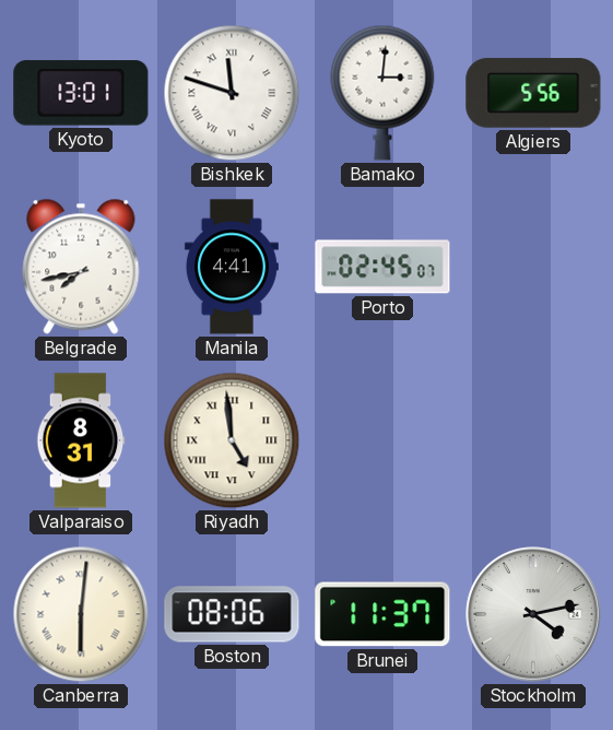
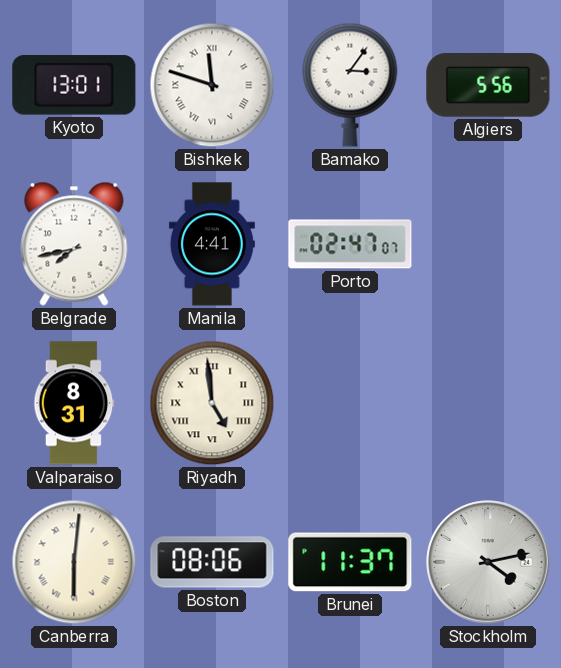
Bamako: 3:01 -> 3:06 (350, 85)
Porto: 02:45 -> 02:47 (350, 244)
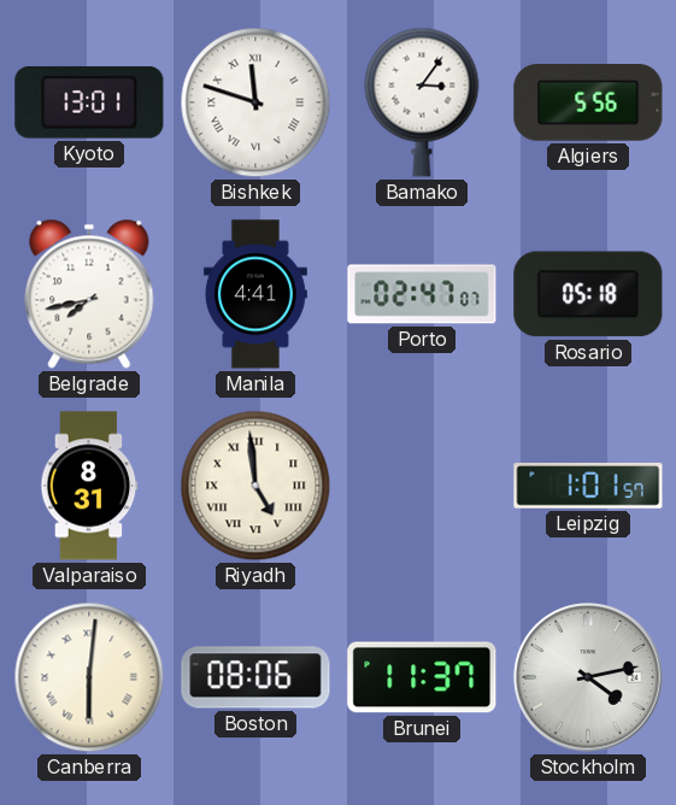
Rosario: none -> 05:18 (588, 294)
Leipzig: none -> 1:01 (588, 486)
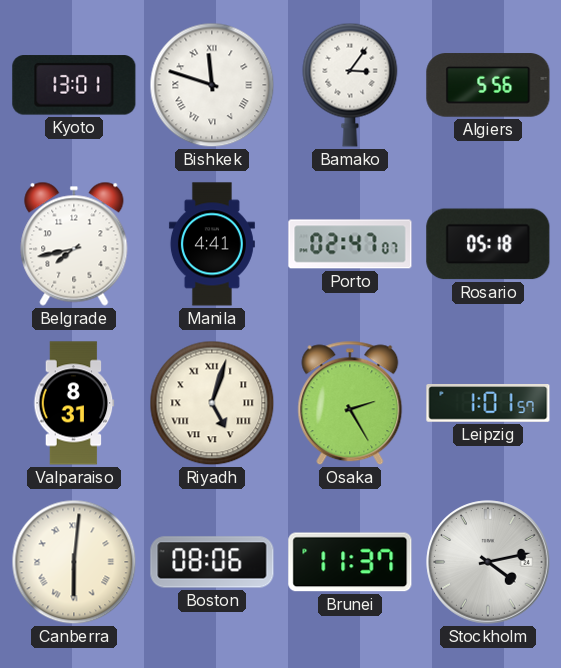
Riyadh: 4:59 -> 5:03 (212, 403)
Osaka: none -> 2:25 (350, 403)
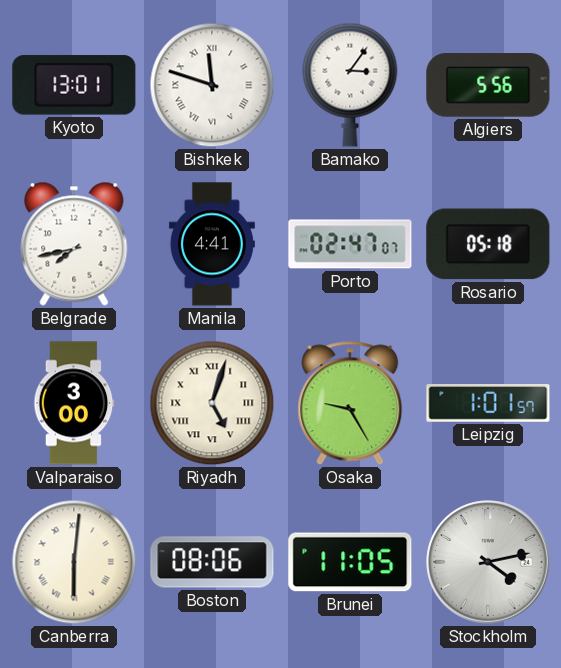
Valparaiso: 8:31 -> 3:00 (74, 403)
Osaka: 2:25 -> 9:25 (350, 403)
Brunei: 11:37 -> 11:05 (350, 562)
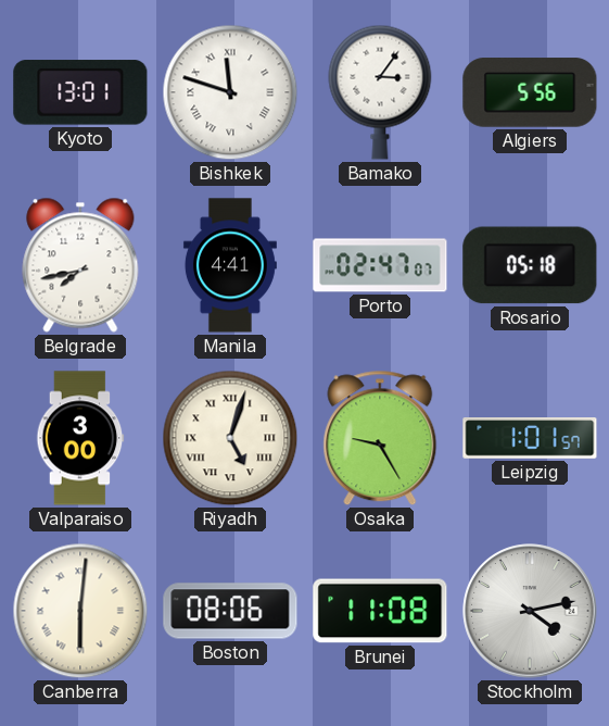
Brunei: 11:05 -> 11:08 (380, 611)
